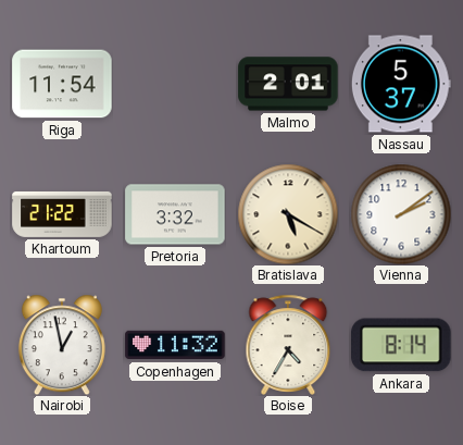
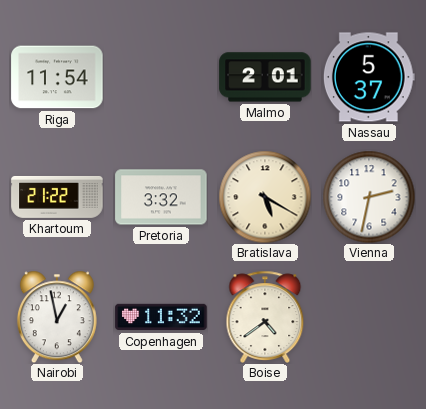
Vienna: 2:09 -> 2:32 (369, 197)
Boise: 4:35 -> 4:39 (265, 317)
Ankara: 8:14 -> none (401, 345)
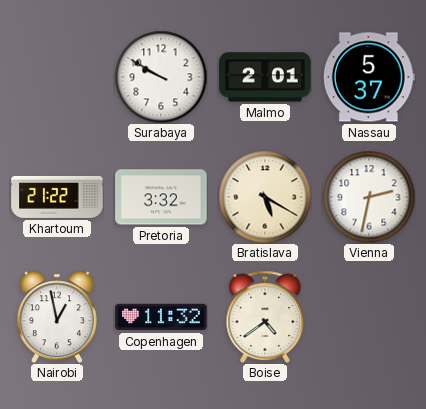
Riga: 11:54 -> none (57, 77)
Surabaya: none -> 9:50 (161, 77)
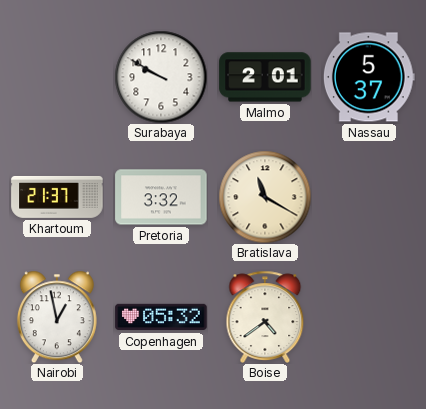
Khartoum: 21:22 -> 21:37 (57, 197)
Bratislava: 5:20 -> 11:20 (265, 197)
Vienna: 2:32 -> none (369, 197)
Copenhagen: 11:32 -> 05:32 (161, 317)
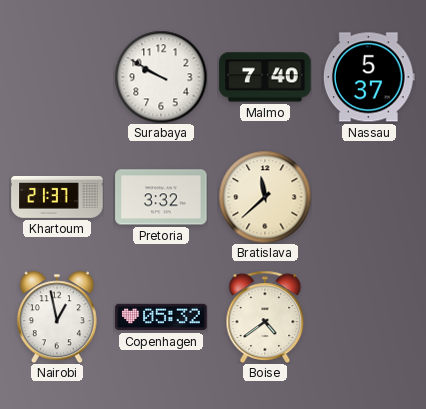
Malmo: 2:01 -> 7:40 (265, 77)
Bratislava: 11:20 -> 11:38 (265, 197)
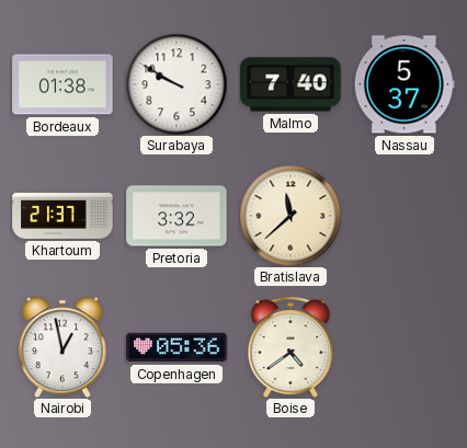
Bordeaux: none -> 01:38 (62, 84)
Copenhagen: 05:32 -> 05:36 (176, 347)
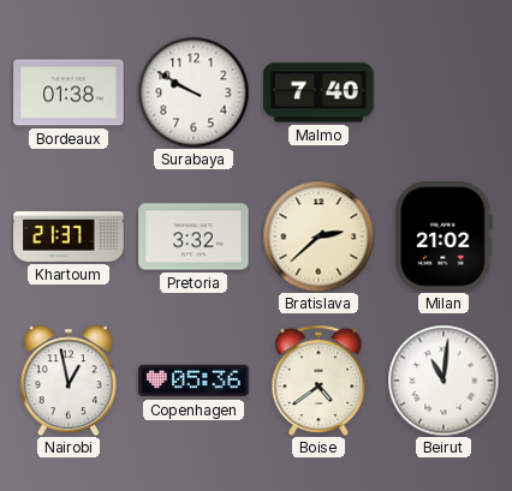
Nassau: 5:37 -> none (405, 84)
Bratislava: 11:38 -> 2:38 (318, 236)
Milan: none -> 21:02 (443, 236)
Beirut: none -> 11:01 (443, 381)
